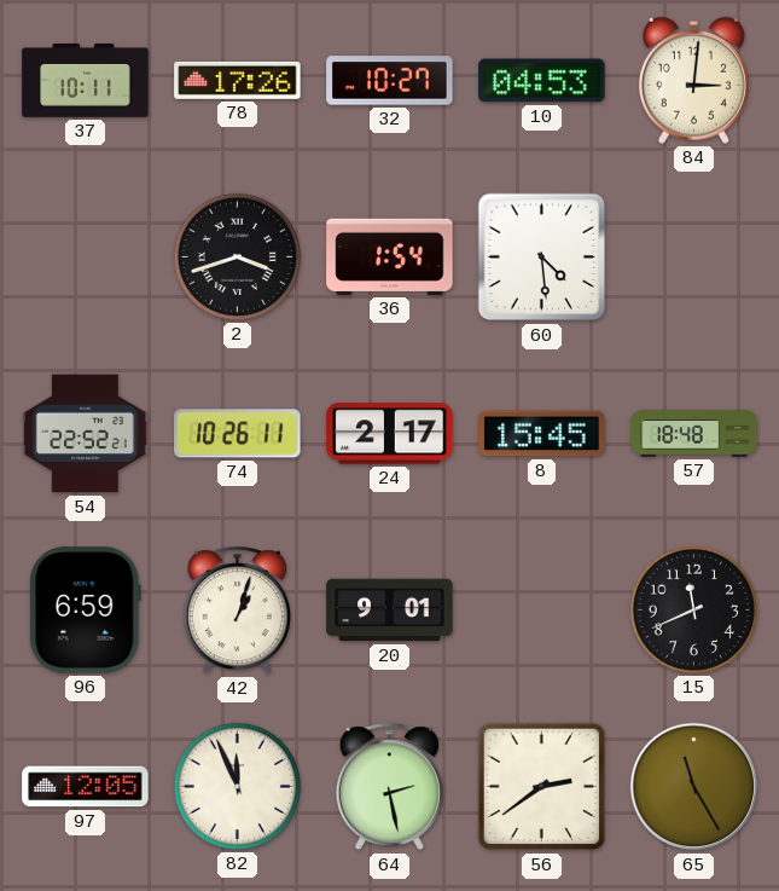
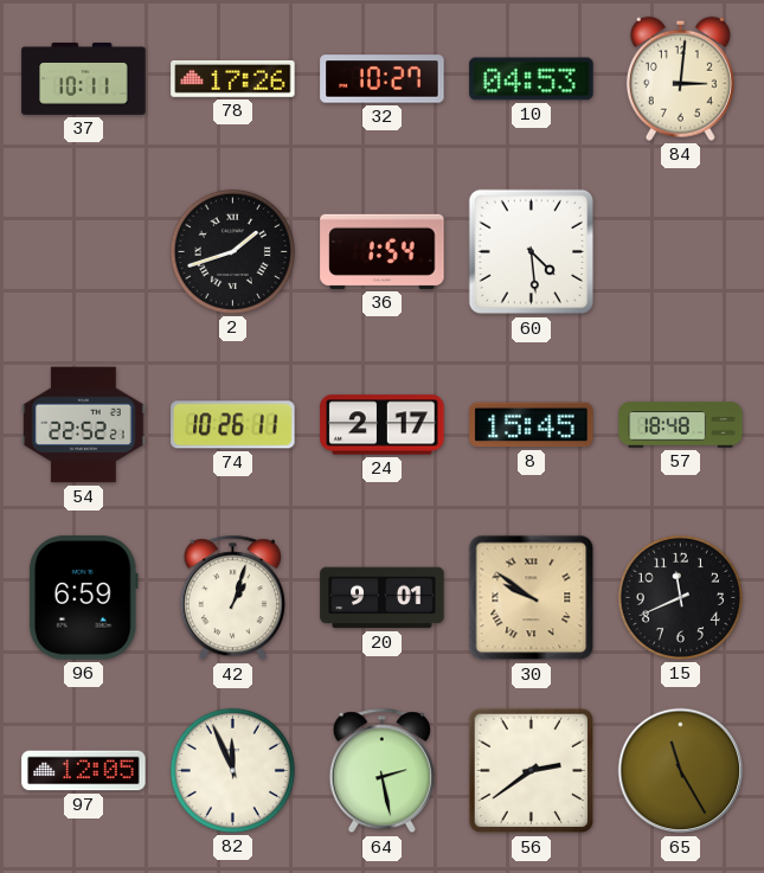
2: 3:42 -> 1:42 (232, 251)
30: none -> 9:51 (532, 598)
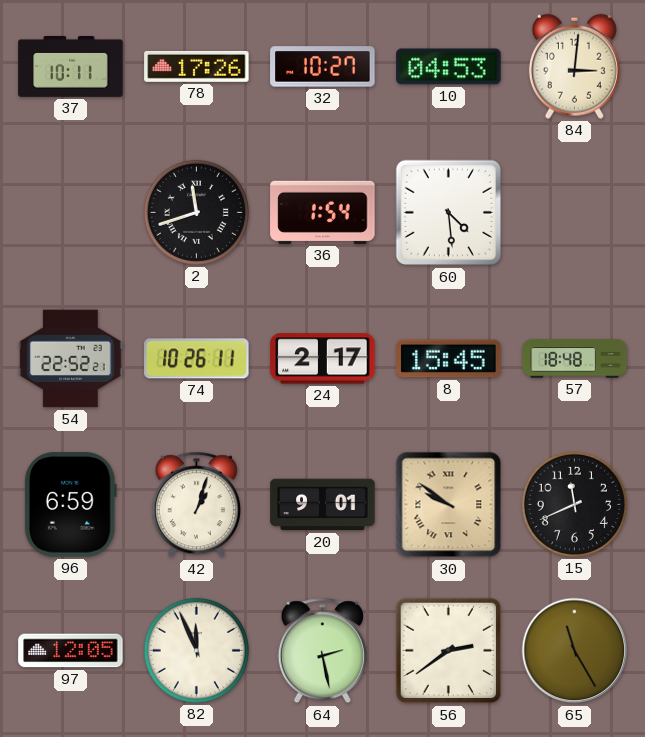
2: 1:42 -> 11:42 (196, 212)
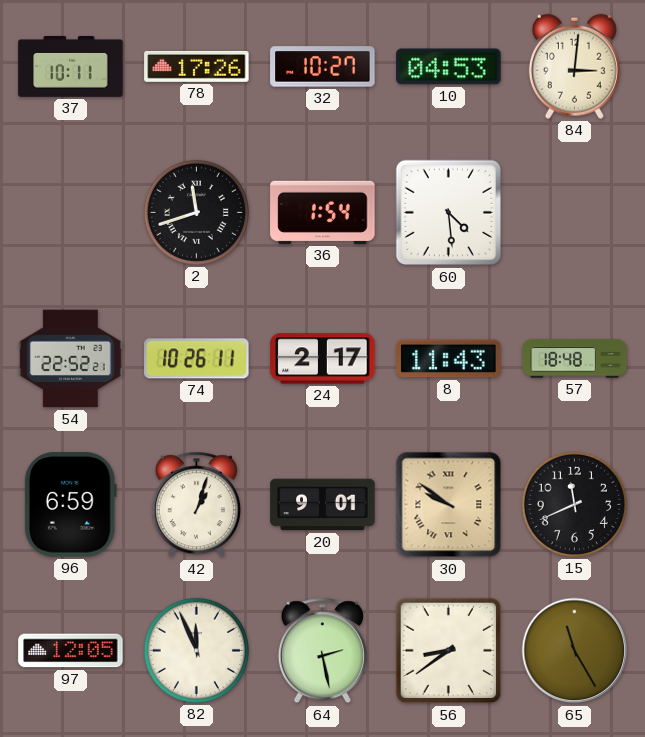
8: 15:45 -> 11:43 (449, 359)
56: 2:39 -> 8:39 (449, 651)
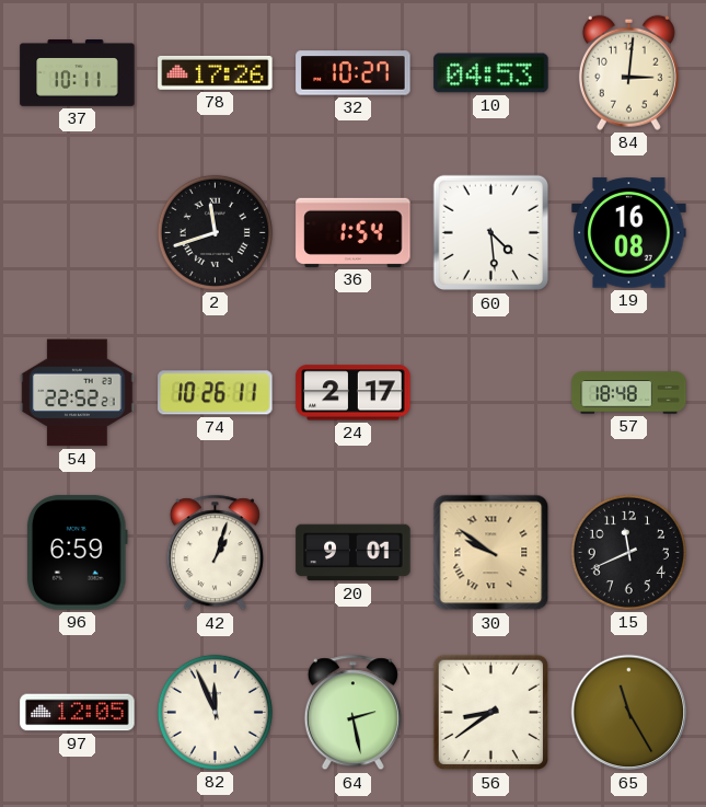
19: none -> 16:08 (629, 233)
8: 11:43 -> none (449, 359)
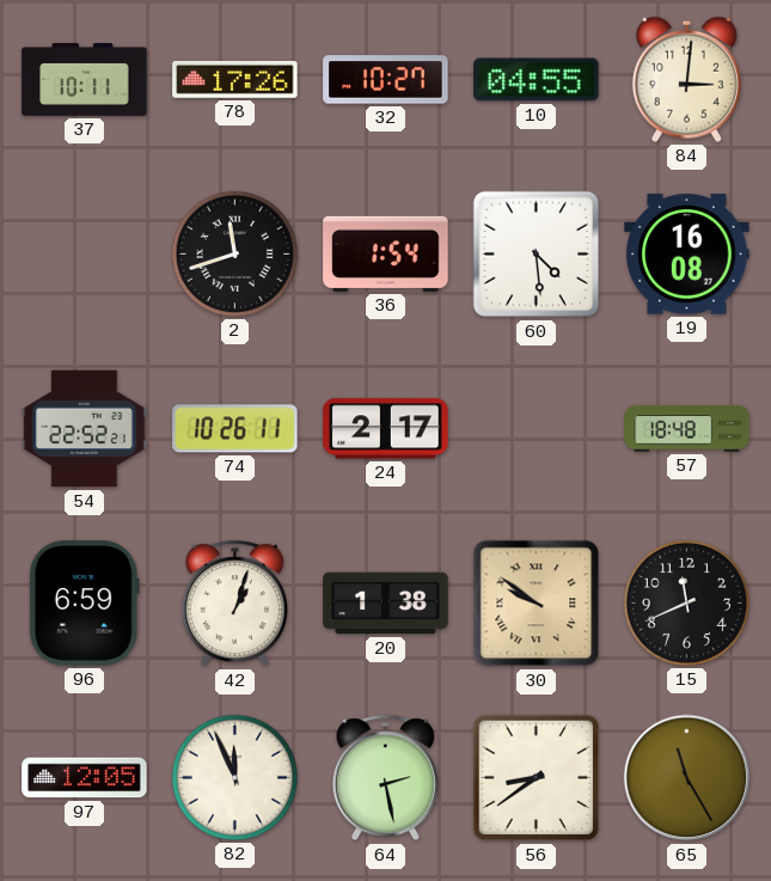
10: 04:53 -> 04:55 (537, 80)
20: 9:01 -> 1:38 (386, 604)
